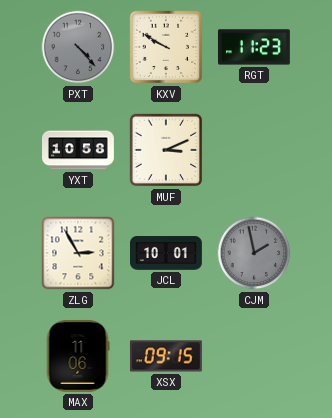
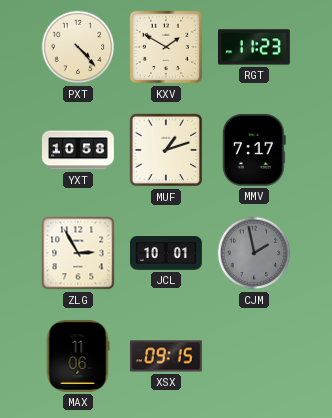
PXT dial: grey -> cream (78, 47)
KXV: 9:50 -> 1:50 (166, 47)
MUF: 3:11 -> 1:12 (166, 150)
MMV: none -> 7:17 (254, 150)
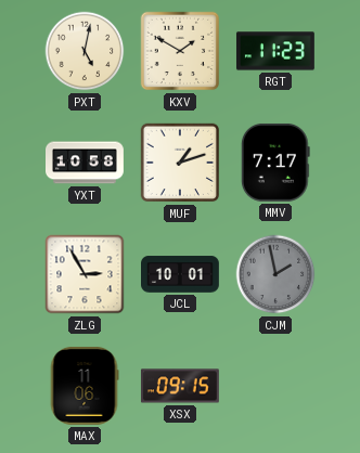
PXT: 4:23 -> 5:02 (85, 51)
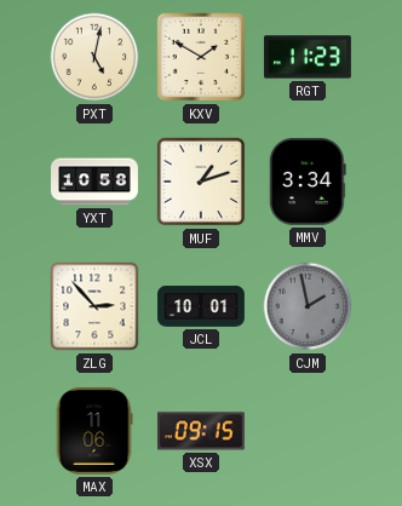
MMV: 7:17 -> 3:34 (308, 182)
ZLG: 2:55 -> 2:53 (94, 306)
